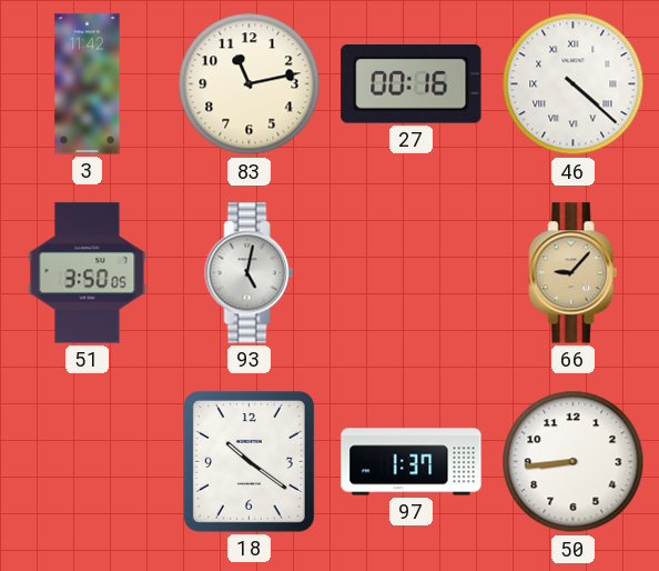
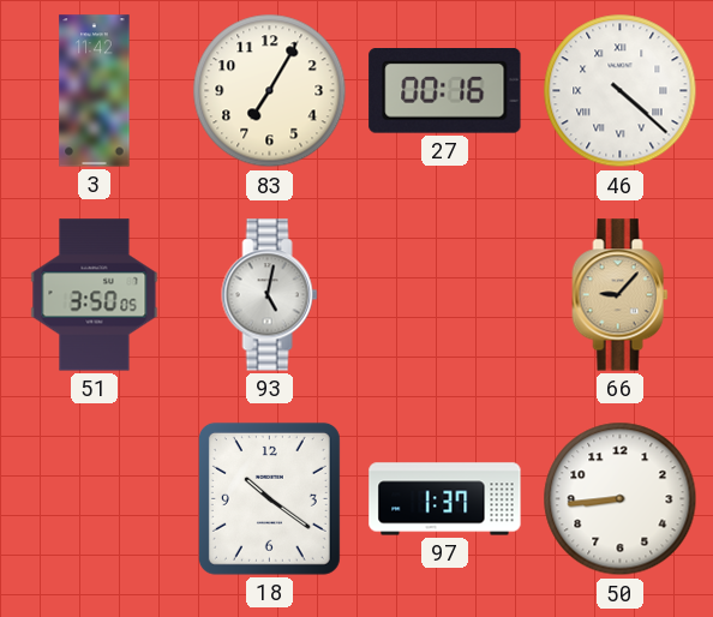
83: 11:13 -> 7:05 (270, 91)
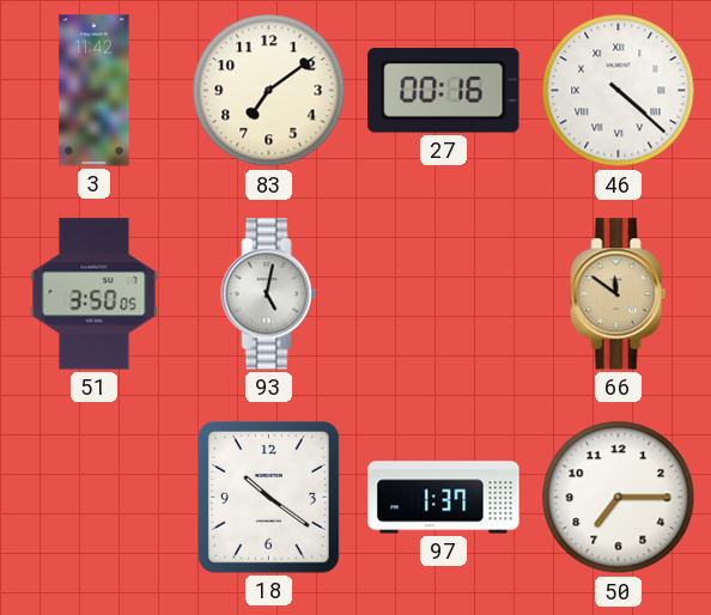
83: 7:05 -> 7:09 (269, 91)
66: 9:07 -> 11:51 (619, 294)
50: 8:44 -> 7:15 (619, 498)
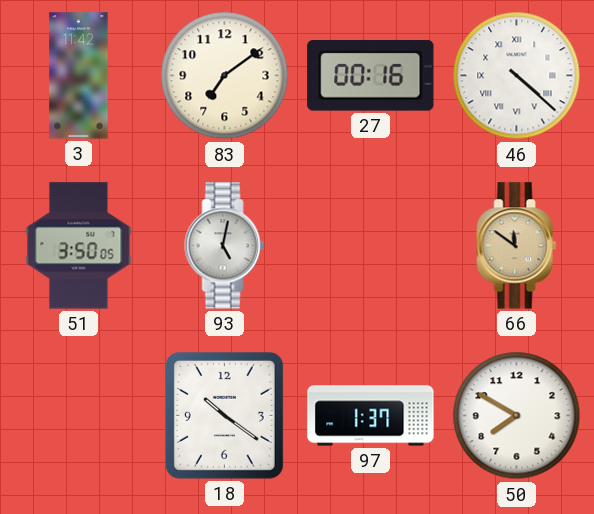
50: 7:15 -> 7:50 (517, 416)
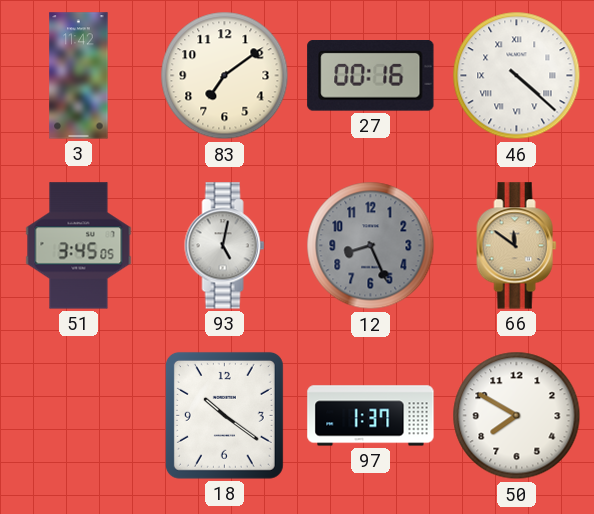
51: 3:50 -> 3:45 (79, 246)
12: none -> 8:26 (371, 246)
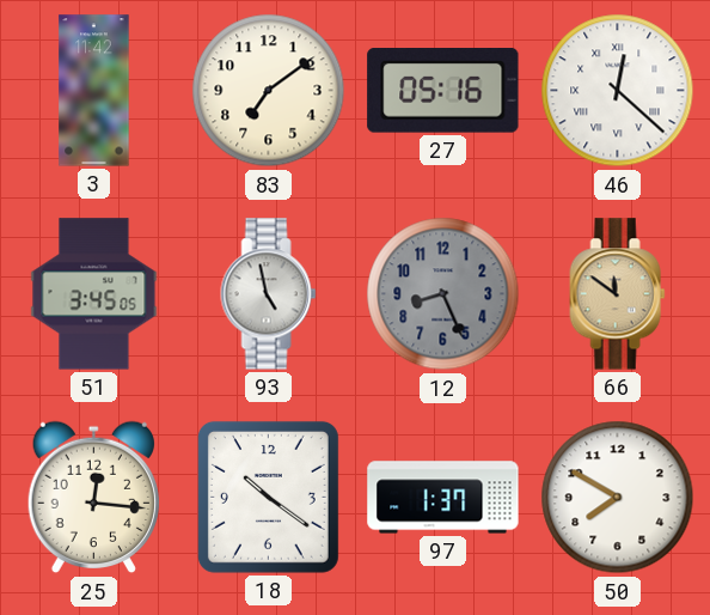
27: 00:16 -> 05:16 (443, 91)
46: 4:22 -> 12:22 (618, 91)
93: 5:02 -> 4:58 (269, 294)
25: none -> 12:16 (93, 498)
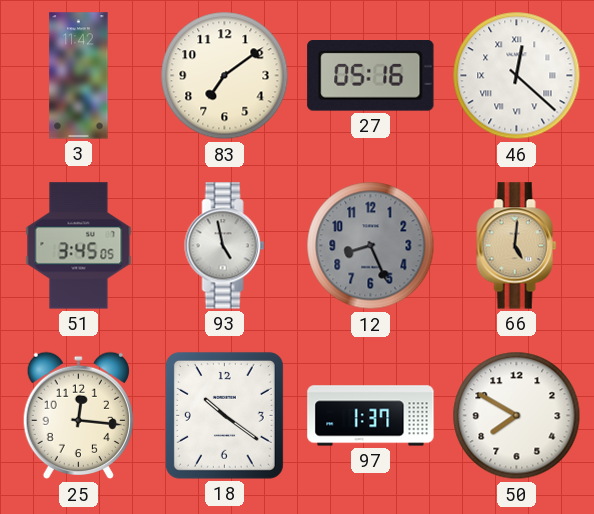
66: 11:51 -> 5:01 (517, 246)
